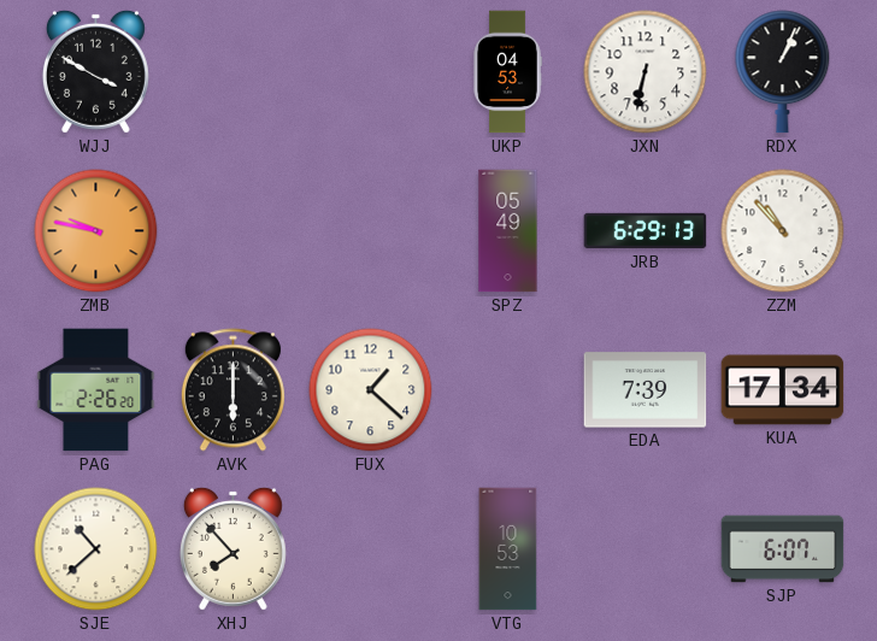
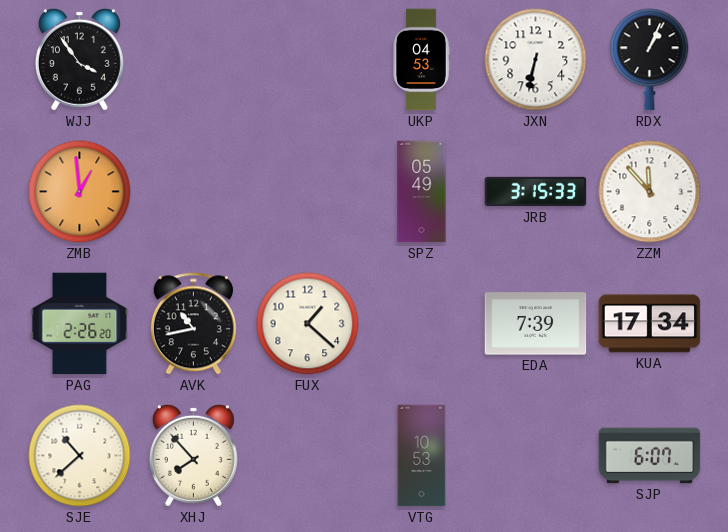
WJJ: 3:50 -> 3:54 (79, 59)
ZMB: 9:47 -> 12:59 (80, 192)
JRB: 6:29 -> 3:15 (536, 192)
ZZM: 10:53 -> 11:53 (650, 192)
AVK: 6:00 -> 10:43 (193, 324)
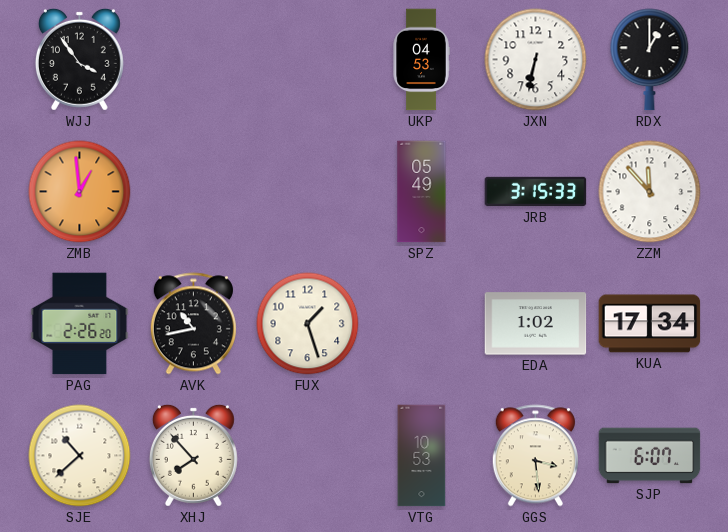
RDX: 1:04 -> 1:00 (650, 60)
FUX: 1:22 -> 1:27 (308, 324)
EDA: 7:39 -> 1:02 (536, 324)
GGS: none -> 3:29 (535, 456)
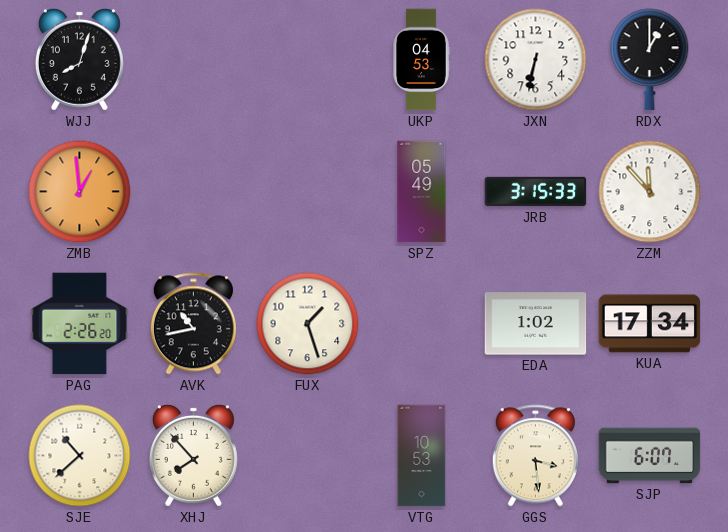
WJJ: 3:54 -> 8:03 (79, 59)
